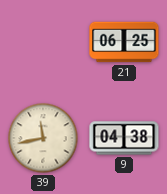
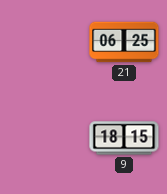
39: 11:43 -> none (43, 138)
9: 04:38 -> 18:15 (124, 138)
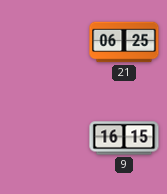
9: 18:15 -> 16:15 (124, 138)
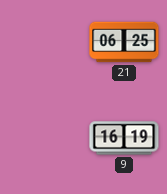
9: 16:15 -> 16:19 (124, 138)
